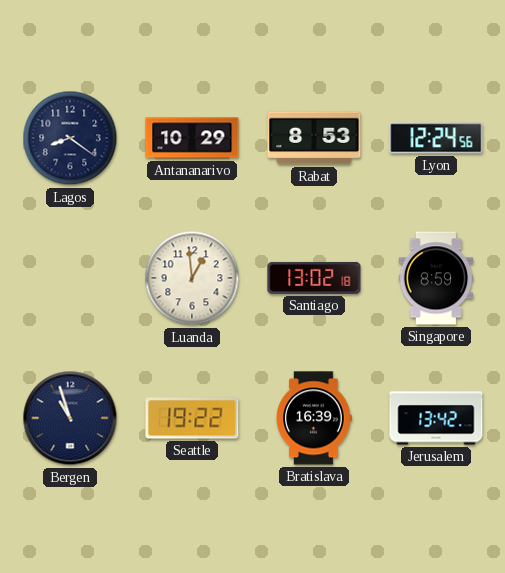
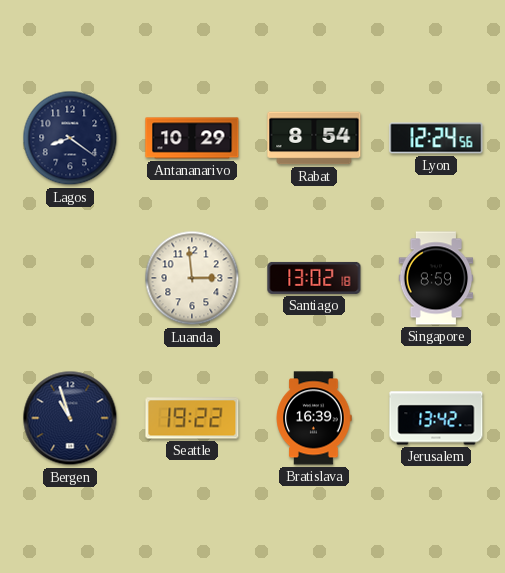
Rabat: 8:53 -> 8:54 (314, 138)
Luanda: 12:59 -> 2:59 (192, 278)
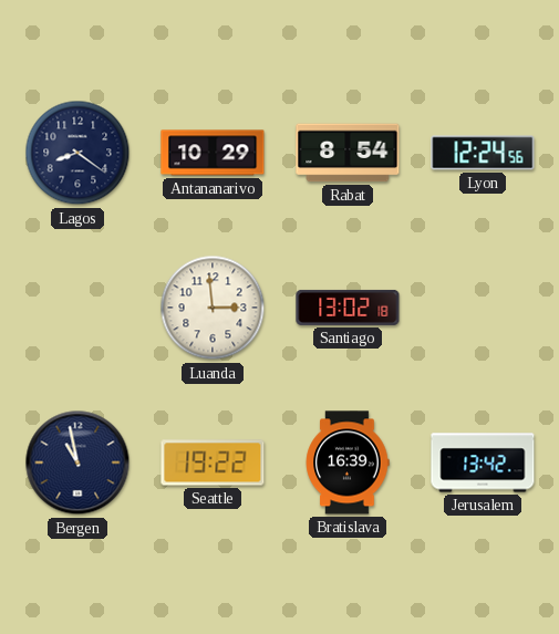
Singapore: 8:59 -> none (436, 278)
Bergen: 10:57 -> 10:58 (77, 462)
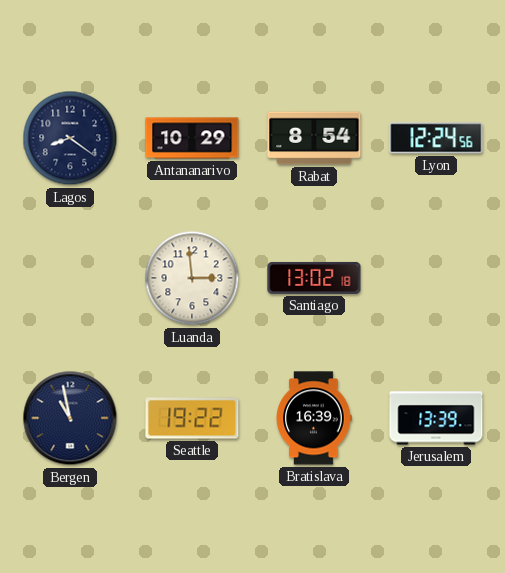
Jerusalem: 13:42 -> 13:39 (436, 418)
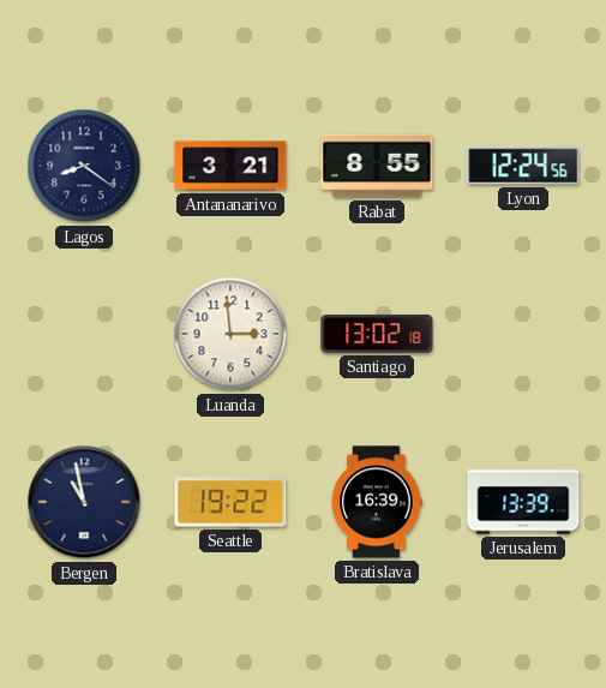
Antananarivo: 10:29 -> 3:21 (230, 166)
Rabat: 8:54 -> 8:55 (377, 166)
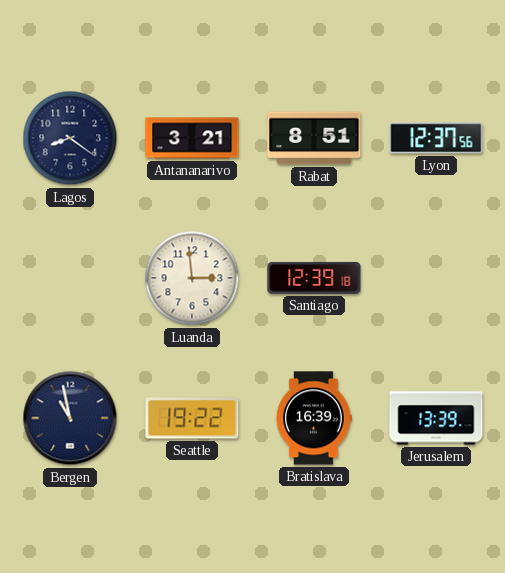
Rabat: 8:55 -> 8:51 (314, 138)
Lyon: 12:24 -> 12:37 (436, 138)
Santiago: 13:02 -> 12:39 (314, 278)
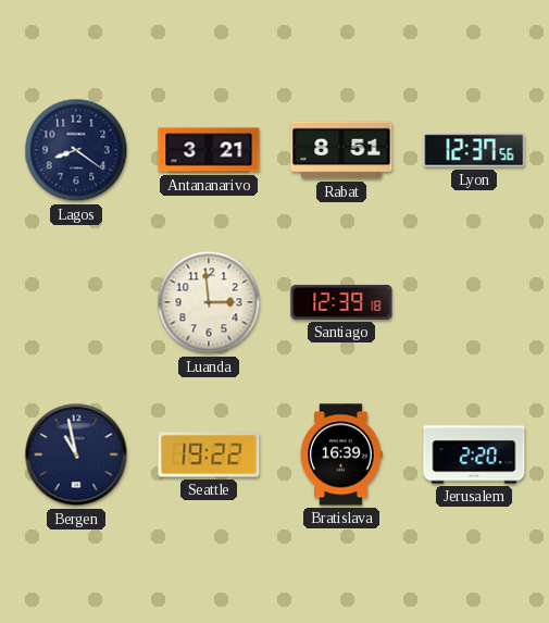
Jerusalem: 13:39 -> 2:20 (474, 454)
